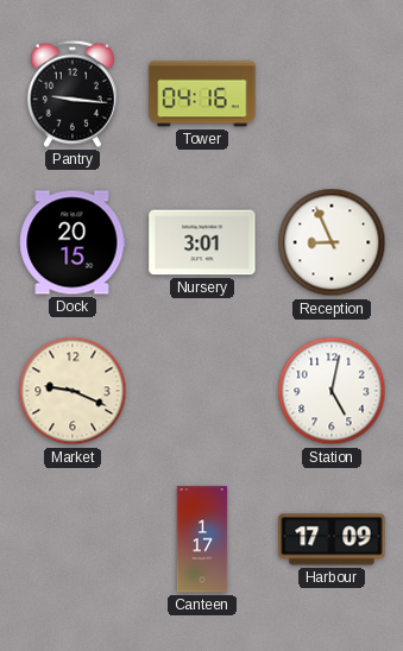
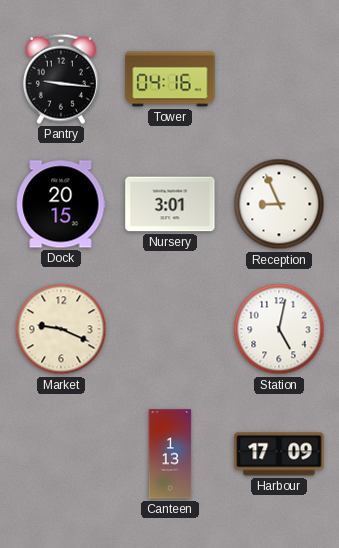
Canteen: 1:17 -> 1:13 (170, 454)
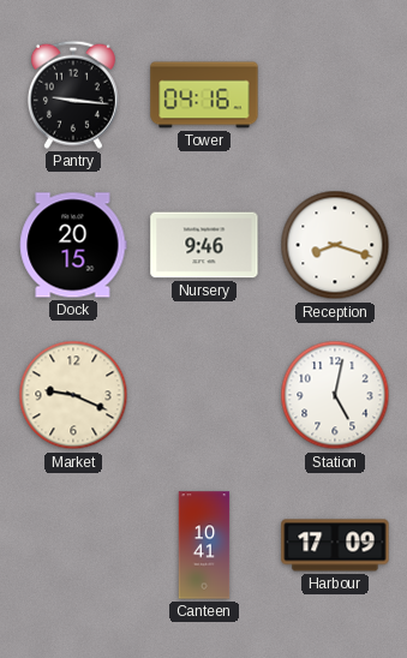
Nursery: 3:01 -> 9:46 (204, 245)
Reception: 8:56 -> 8:18 (335, 245)
Canteen: 1:13 -> 10:41 (204, 545)
